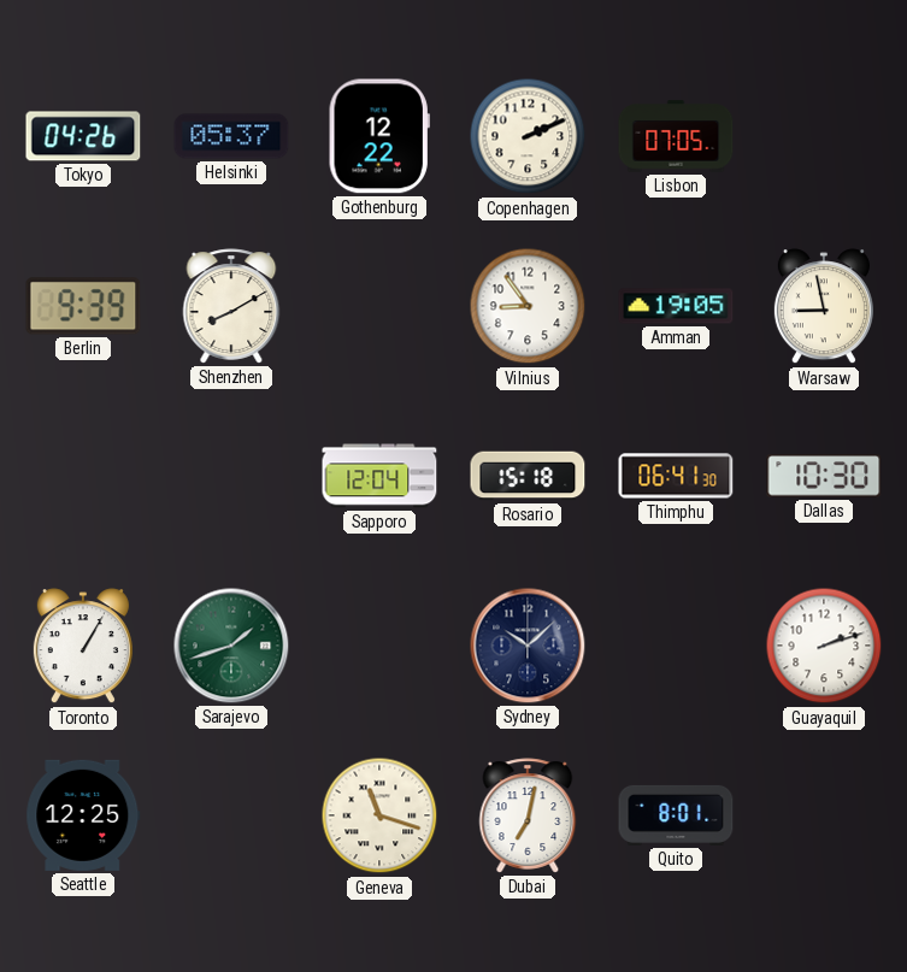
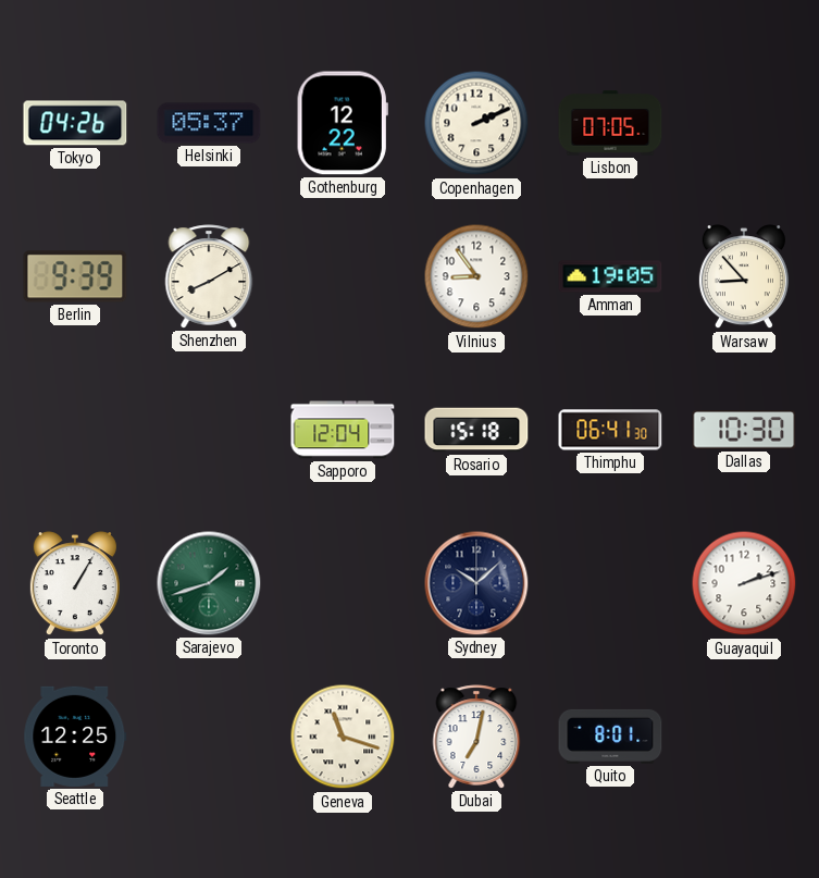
Warsaw: 8:58 -> 8:53 (744, 277)
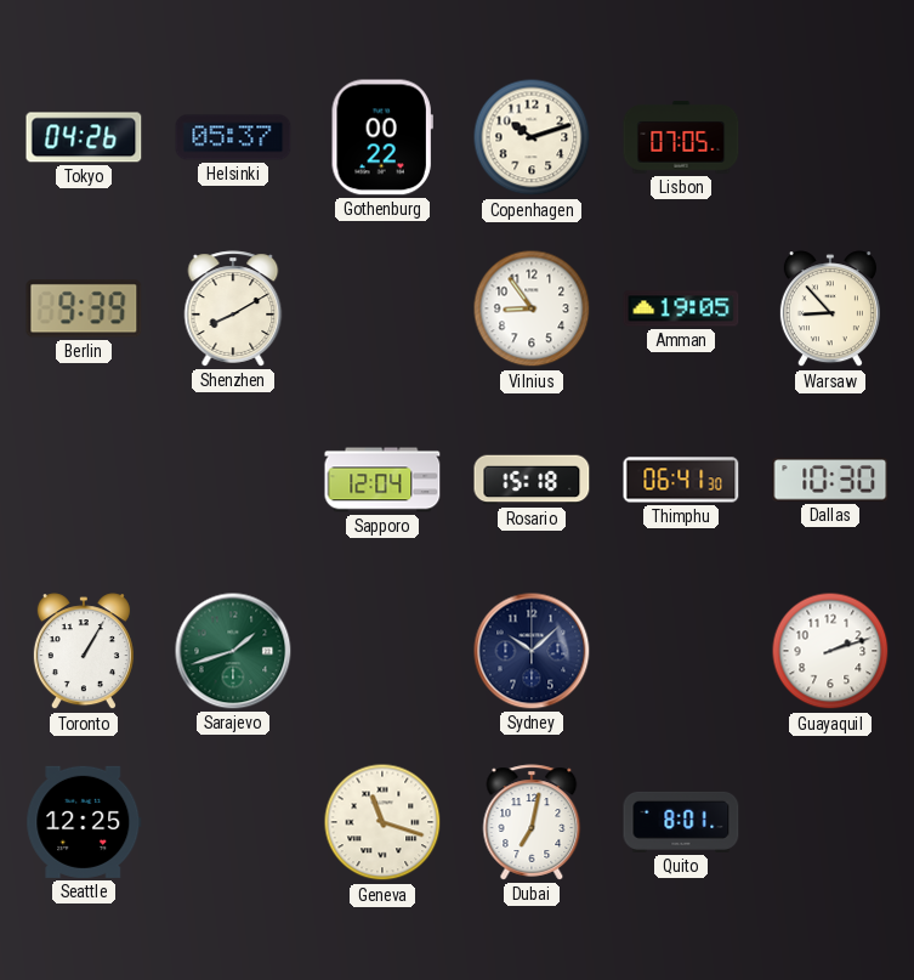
Gothenburg: 12:22 -> 00:22 (382, 137)
Copenhagen: 2:11 -> 10:12 (532, 137)
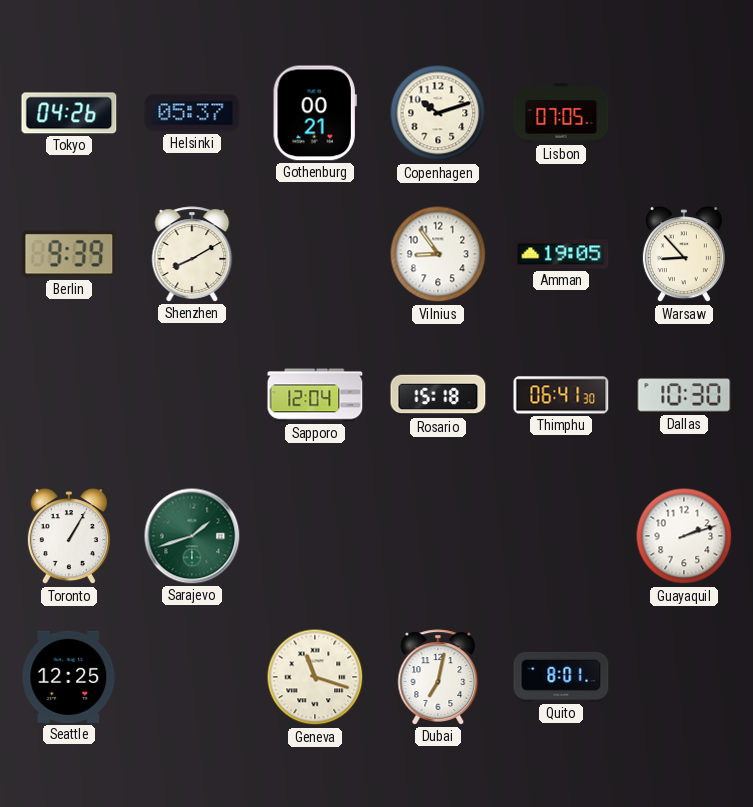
Gothenburg: 00:22 -> 00:21 (315, 113)
Sydney: 10:08 -> none (532, 651)
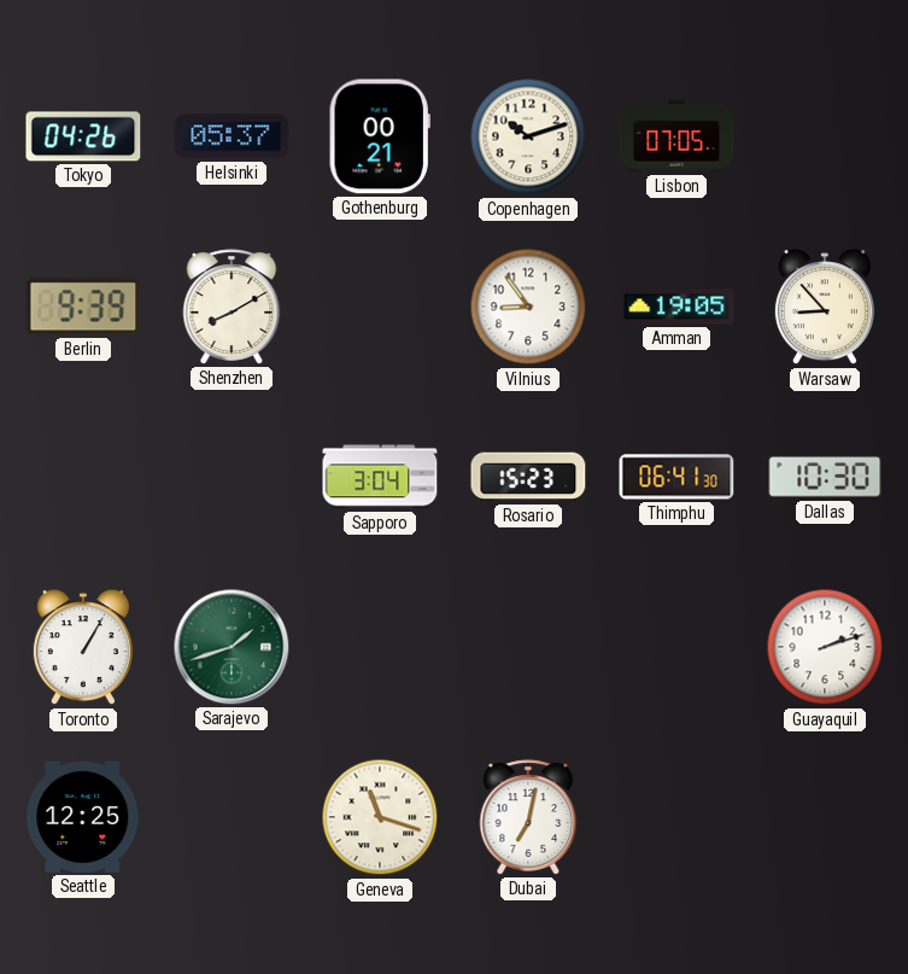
Sapporo: 12:04 -> 3:04 (380, 477)
Rosario: 15:18 -> 15:23 (528, 477)
Quito: 8:01 -> none (561, 677)
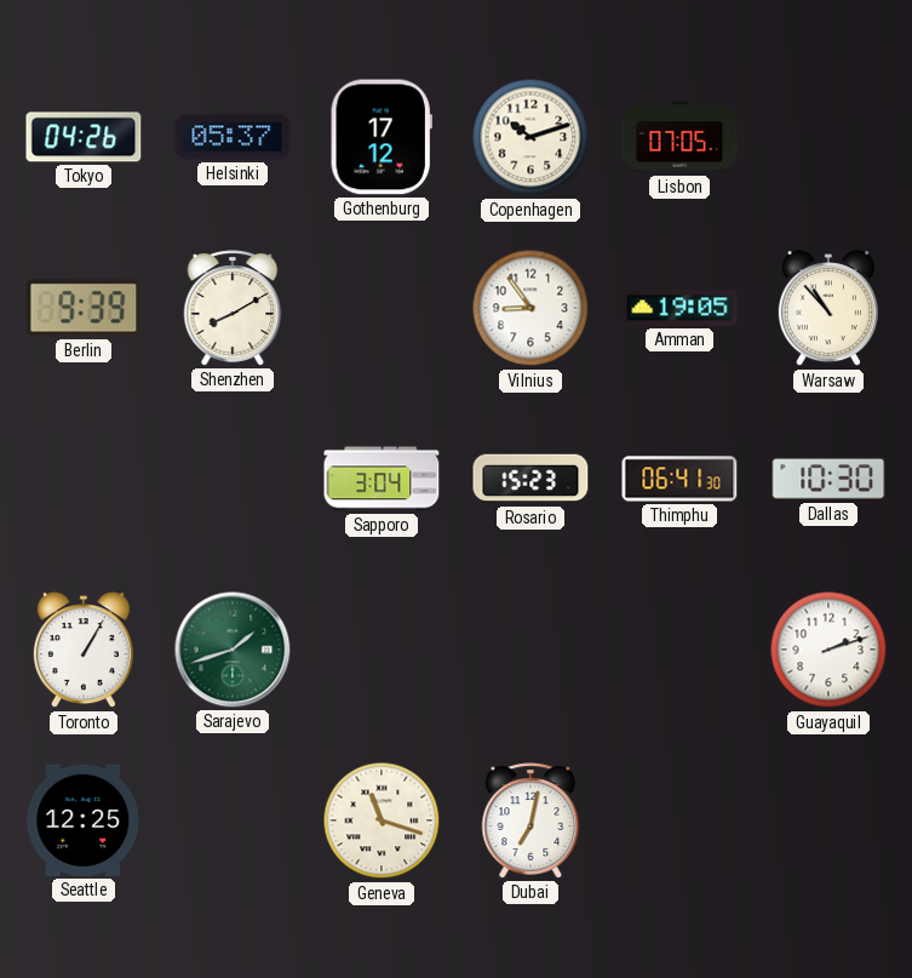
Gothenburg: 00:21 -> 17:12 (382, 137)
Warsaw: 8:53 -> 10:53 (828, 309)
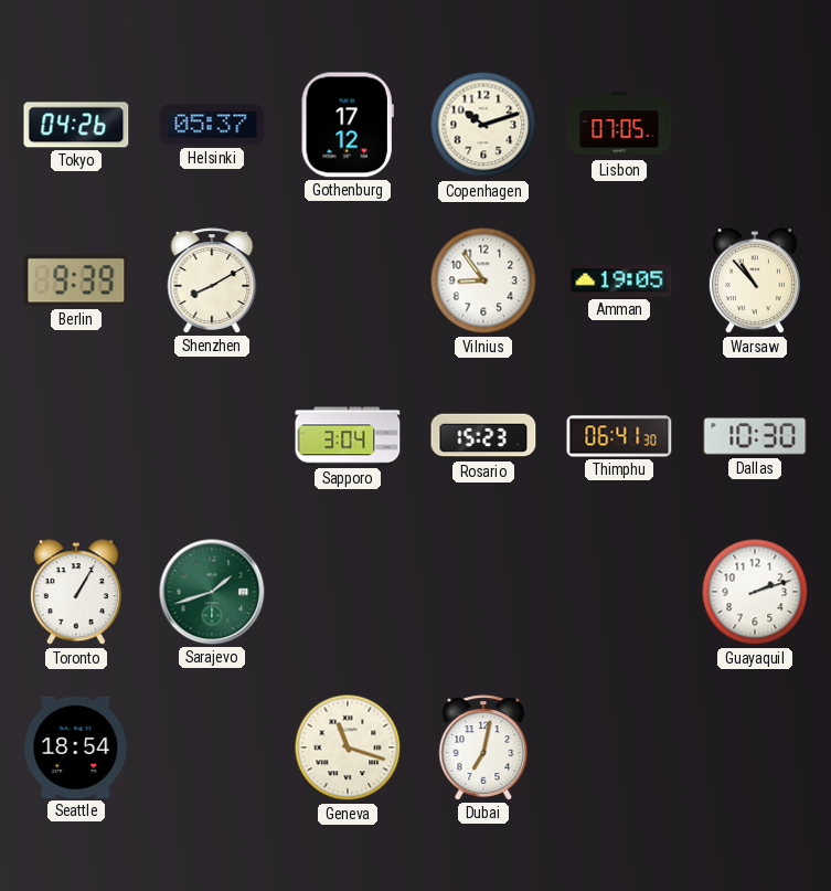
Seattle: 12:25 -> 18:54 (76, 747)
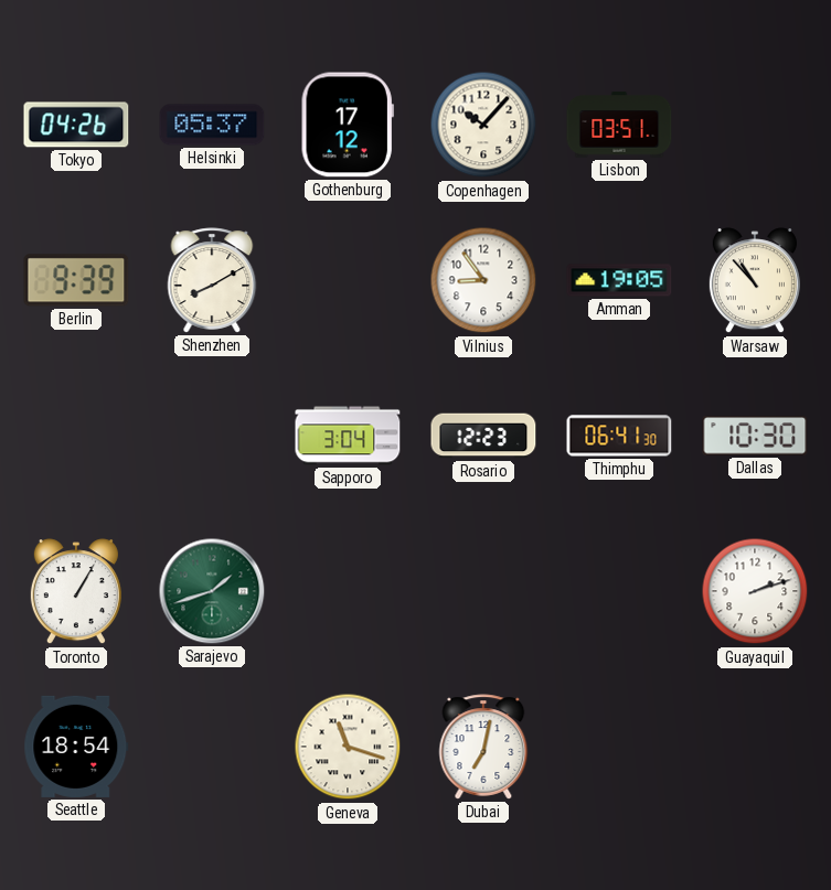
Copenhagen: 10:12 -> 10:07 (483, 125)
Lisbon: 07:05 -> 03:51 (619, 125)
Rosario: 15:23 -> 12:23 (483, 436)
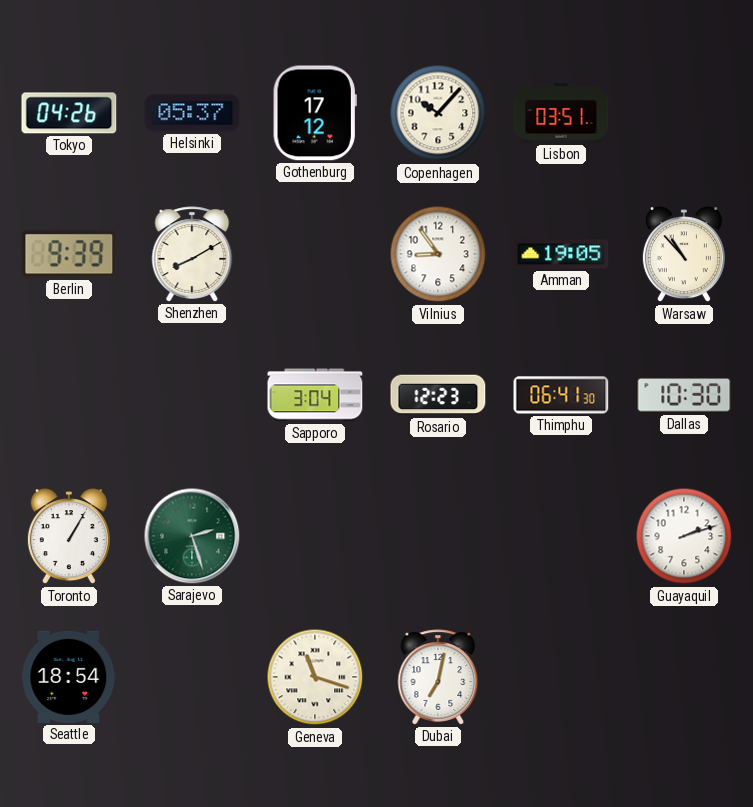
Sarajevo: 1:42 -> 2:27 (192, 536)
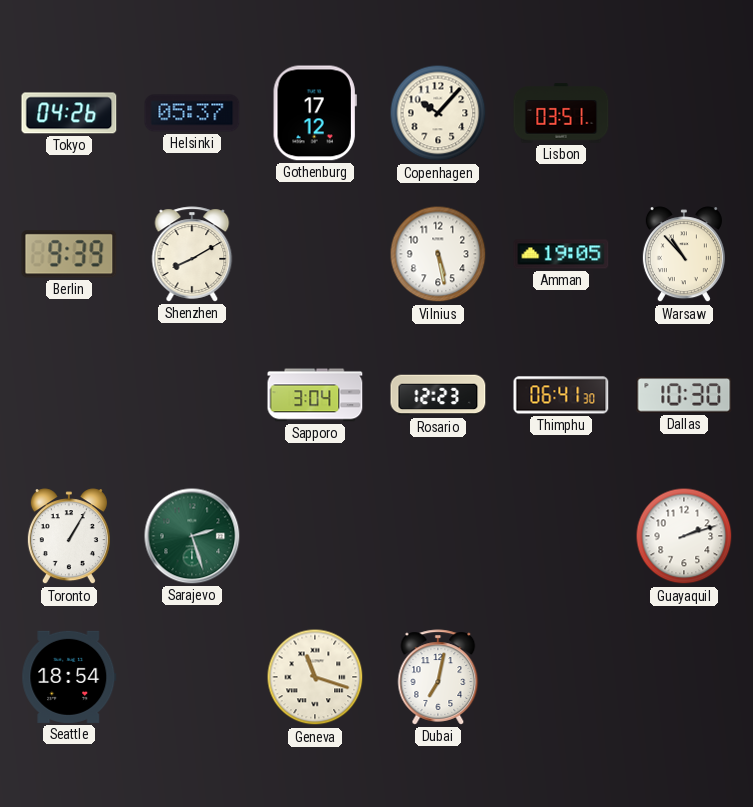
Vilnius: 8:54 -> 5:28 (438, 254)
